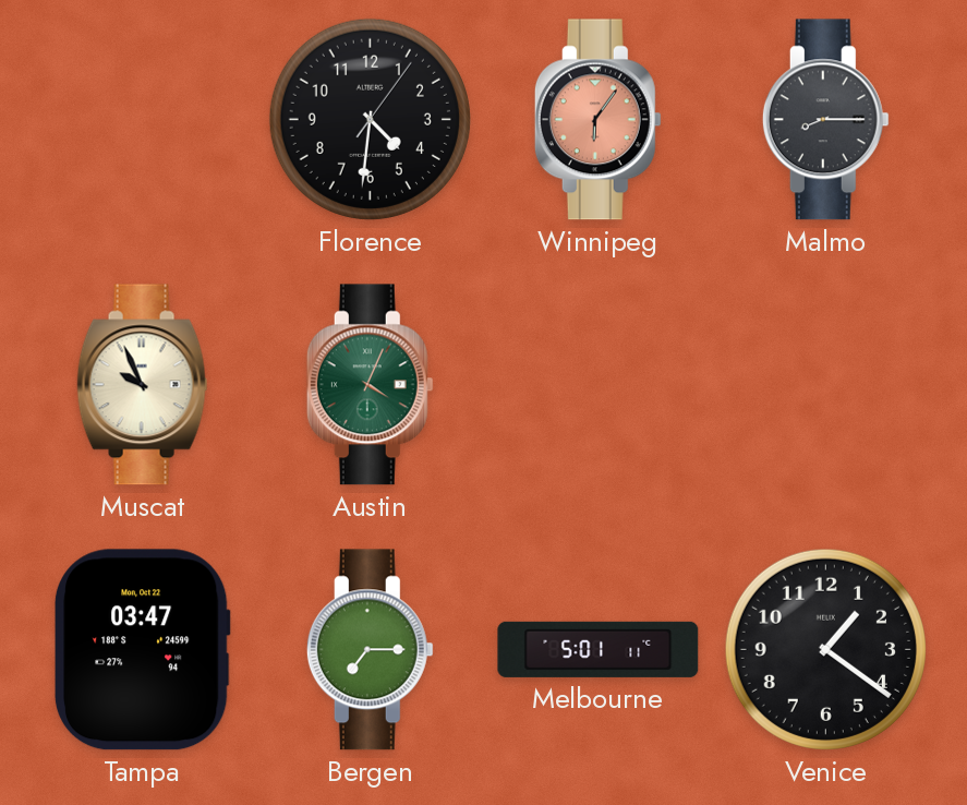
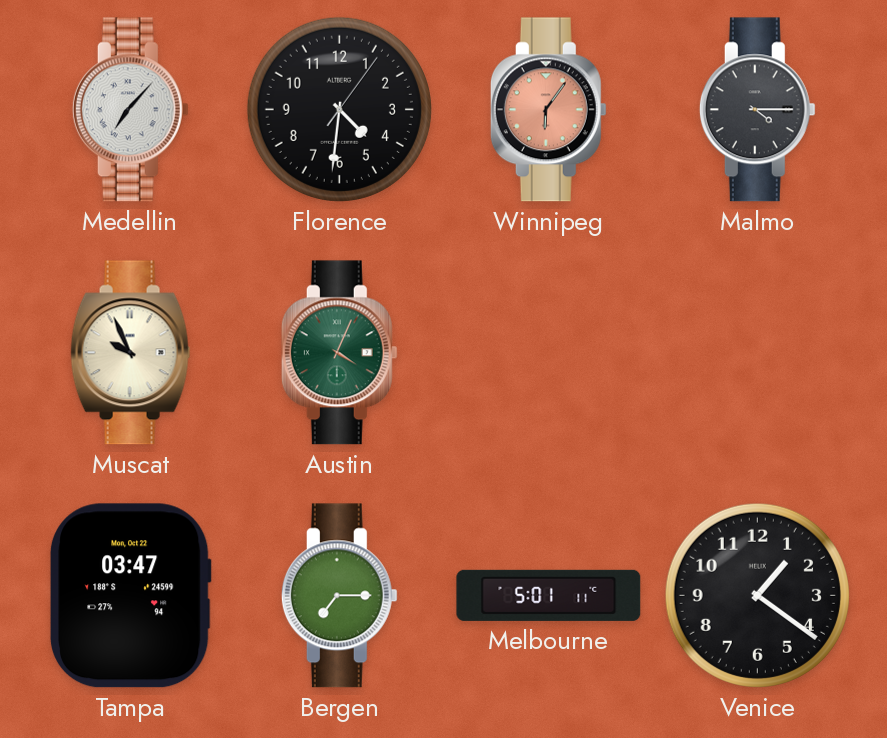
Medellin: none -> 7:07 (130, 110)
Malmo: 8:15 -> 4:15 (757, 110)
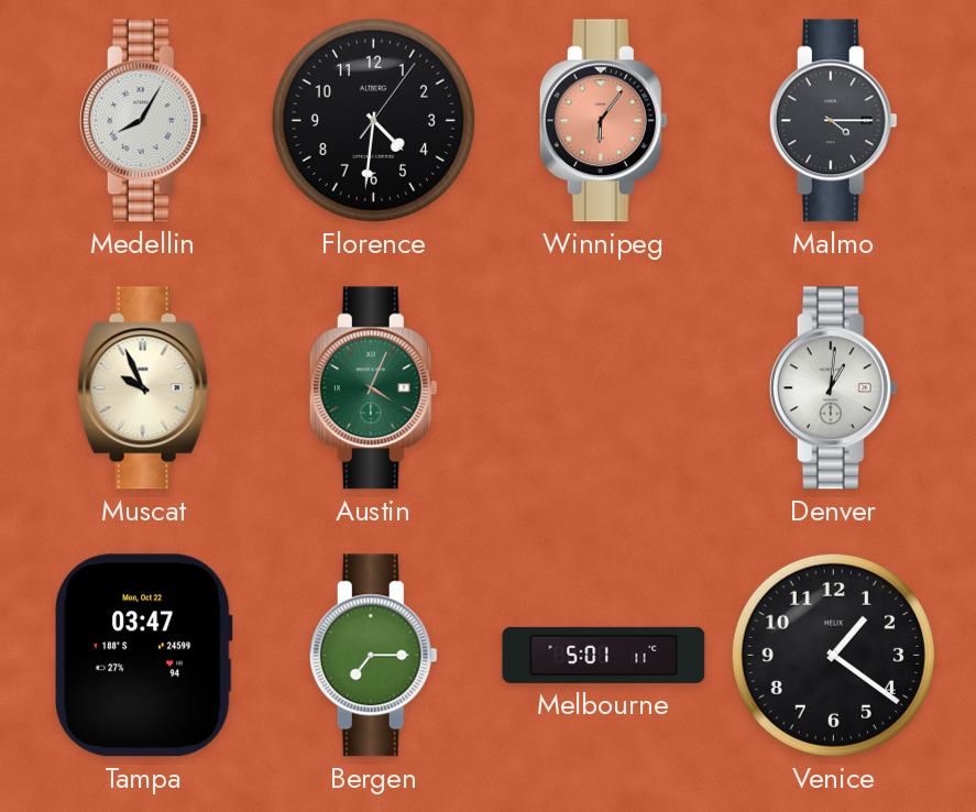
Medellin: 7:07 -> 8:05 (143, 121)
Denver: none -> 1:01 (833, 388)
